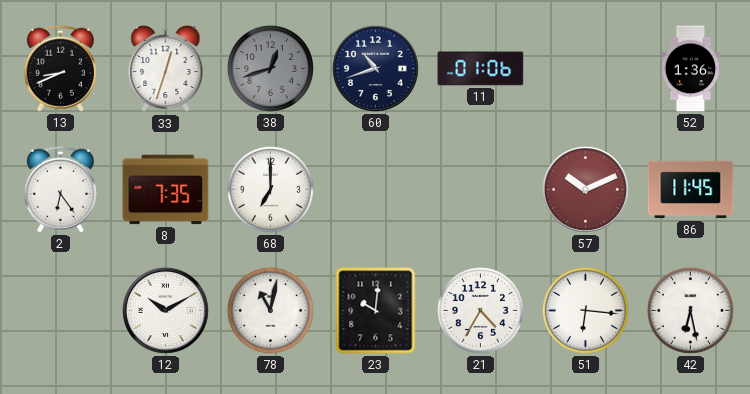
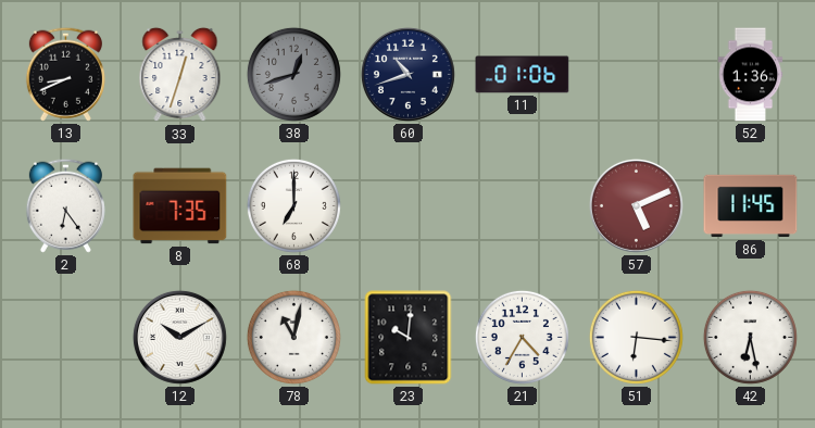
57: 10:11 -> 5:11 (636, 205)
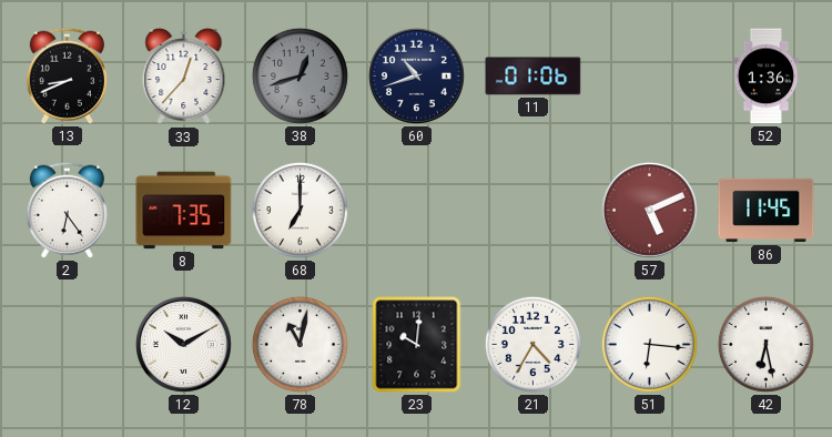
33: 12:33 -> 12:37 (184, 77)
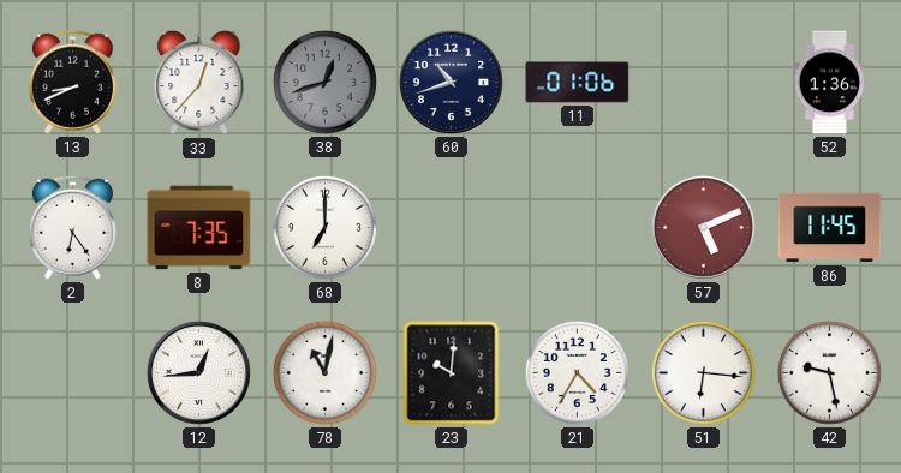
12: 10:10 -> 12:44 (198, 372)
42: 6:28 -> 9:28 (829, 372)
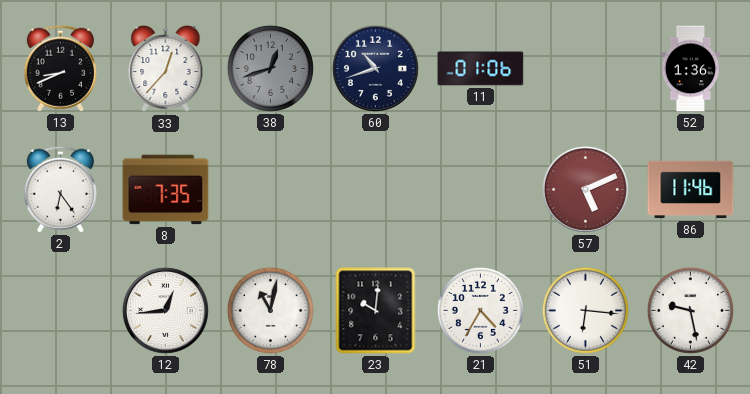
68: 7:00 -> none (324, 227)
86: 11:45 -> 11:46 (691, 190)
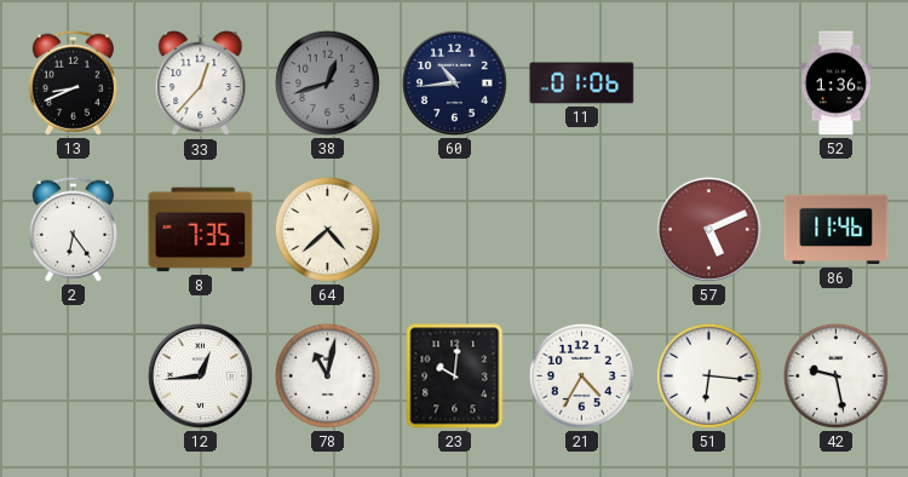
60: 10:42 -> 10:44 (454, 82)
64: none -> 4:38 (327, 229)
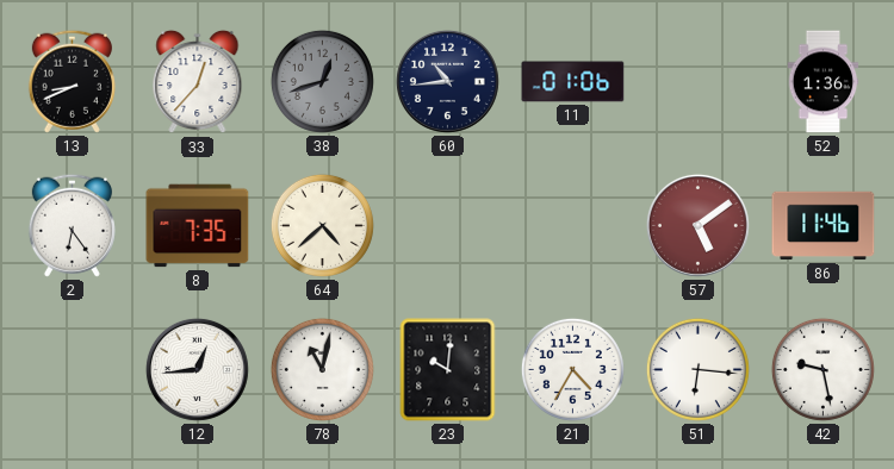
57: 5:11 -> 5:09 (697, 225)
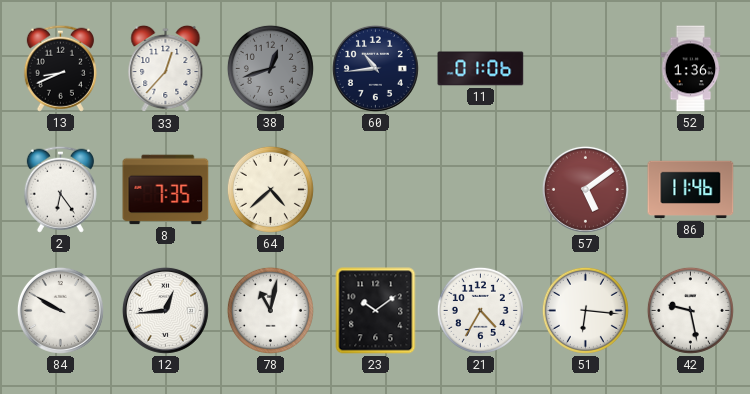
84: none -> 9:50 (60, 310)
23: 10:01 -> 10:09 (376, 311)
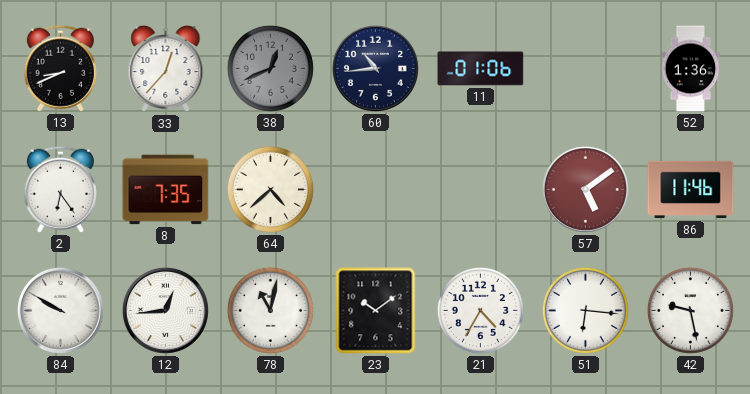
38: 12:42 -> 12:41 (270, 68)
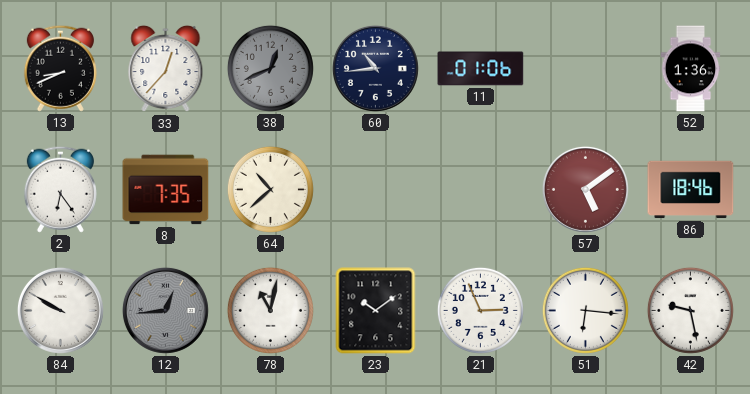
64: 4:38 -> 10:38 (270, 189)
86: 11:46 -> 18:46 (691, 190)
12 dial: white -> grey (165, 310)
21: 4:35 -> 2:56 (480, 310)
